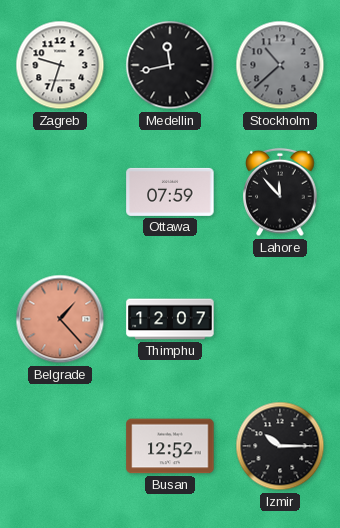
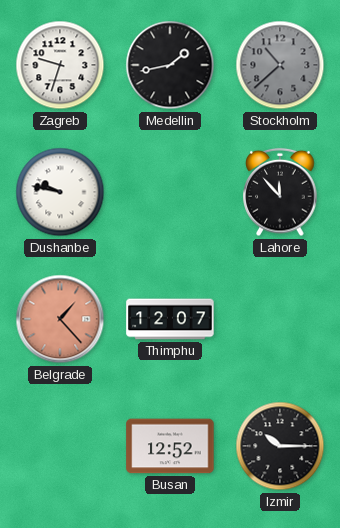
Medellin: 11:43 -> 1:43 (170, 65)
Dushanbe: none -> 9:47 (60, 192)
Ottawa: 07:59 -> none (170, 192)
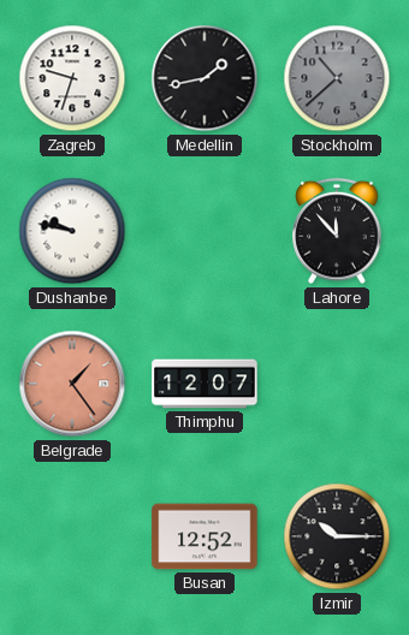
Belgrade: 1:23 -> 1:24 (72, 384)
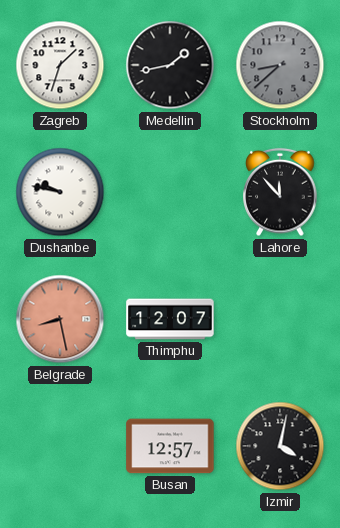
Zagreb: 9:33 -> 1:33 (60, 65)
Stockholm: 10:38 -> 8:38 (280, 65)
Belgrade: 1:24 -> 8:28 (60, 319)
Busan: 12:52 -> 12:57 (170, 446)
Izmir: 10:15 -> 4:02 (280, 446)
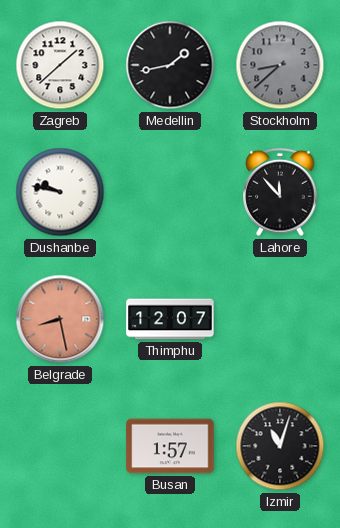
Zagreb: 1:33 -> 1:38 (60, 65)
Busan: 12:57 -> 1:57 (170, 446)
Izmir: 4:02 -> 11:03 (280, 446)
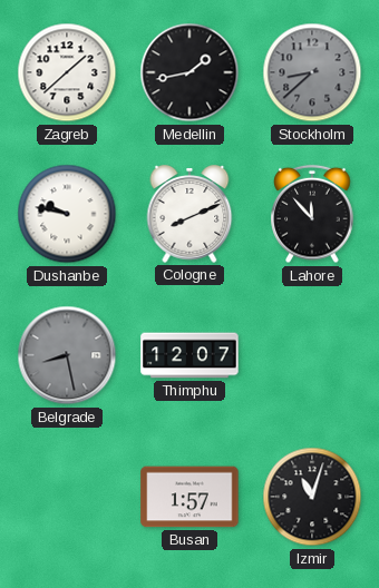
Cologne: none -> 8:11 (189, 214)
Belgrade dial: salmon -> grey (67, 355)
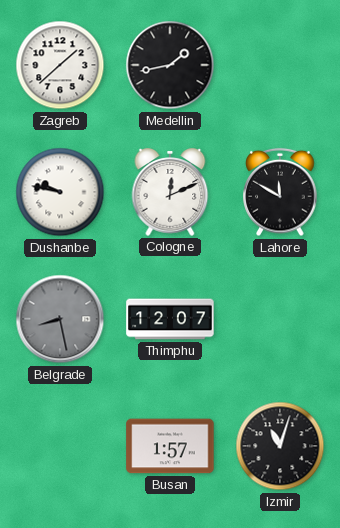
Stockholm: 8:38 -> none (312, 72)
Cologne: 8:11 -> 12:11 (170, 192)
Lahore: 11:53 -> 11:50 (280, 192)
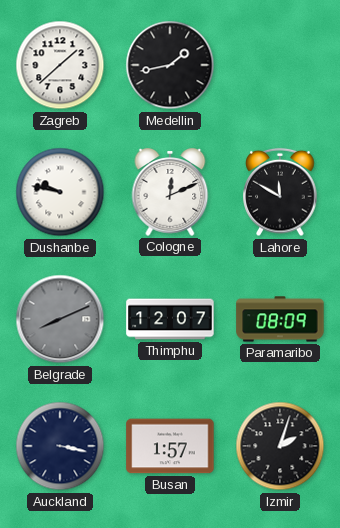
Belgrade: 8:28 -> 8:11 (60, 319)
Paramaribo: none -> 08:09 (280, 319)
Auckland: none -> 3:17 (60, 446)
Izmir: 11:03 -> 2:03 (280, 446)
